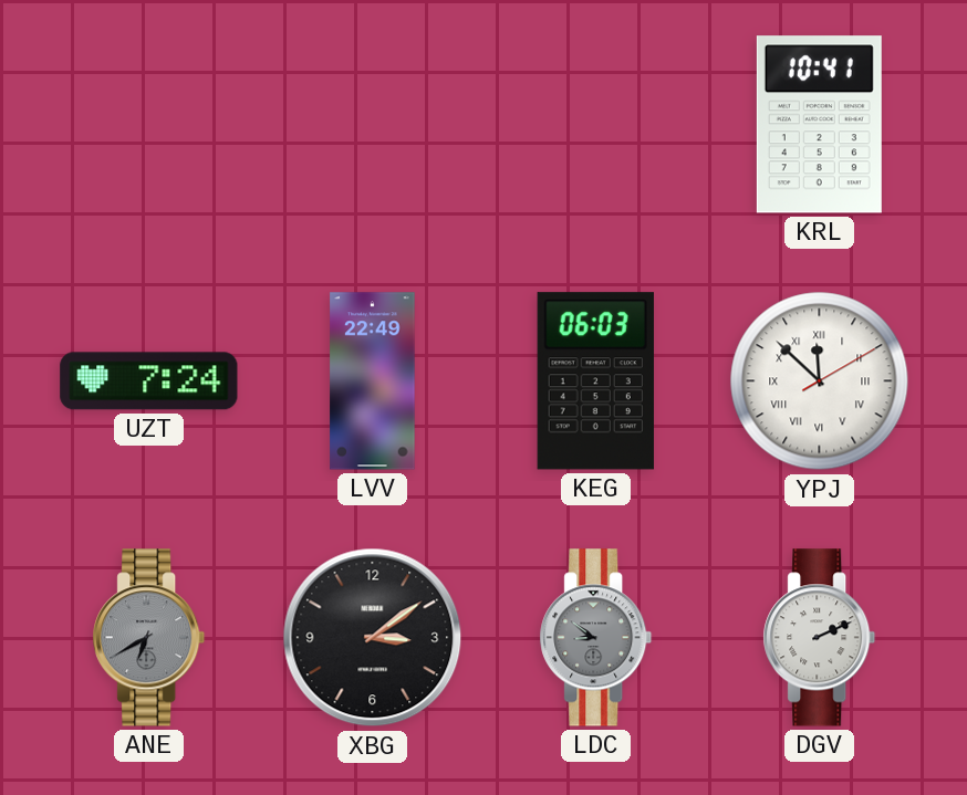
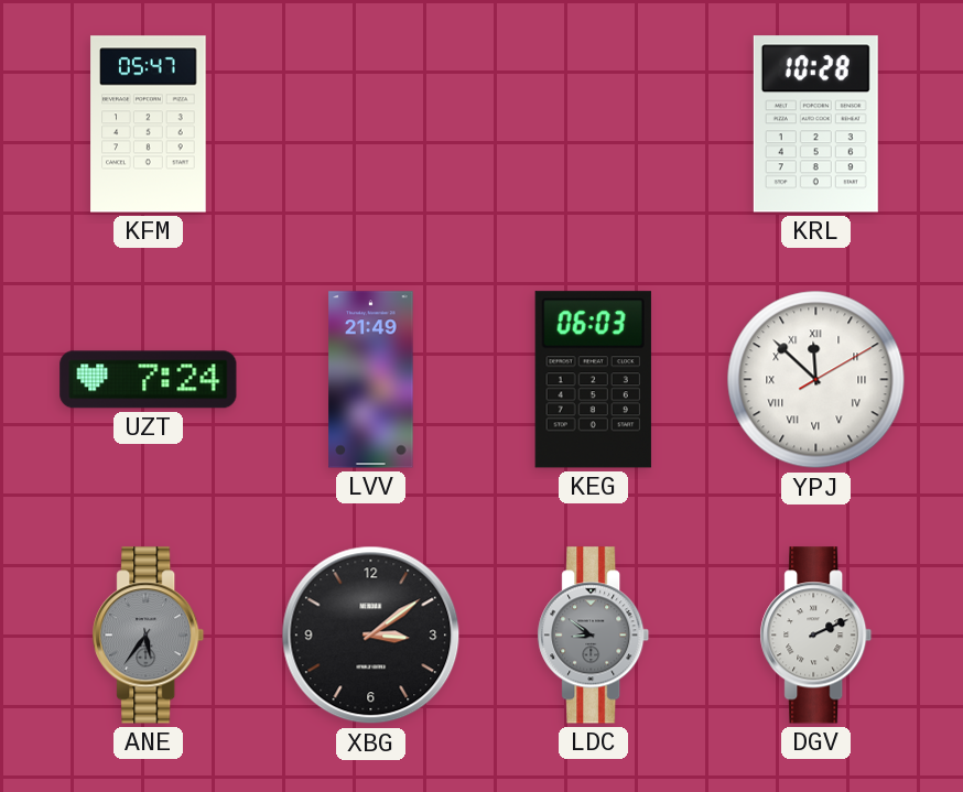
KFM: none -> 05:47 (149, 124)
KRL: 10:41 -> 10:28 (815, 124)
LVV: 22:49 -> 21:49 (371, 380)
ANE: 6:40 -> 5:36 (149, 636)
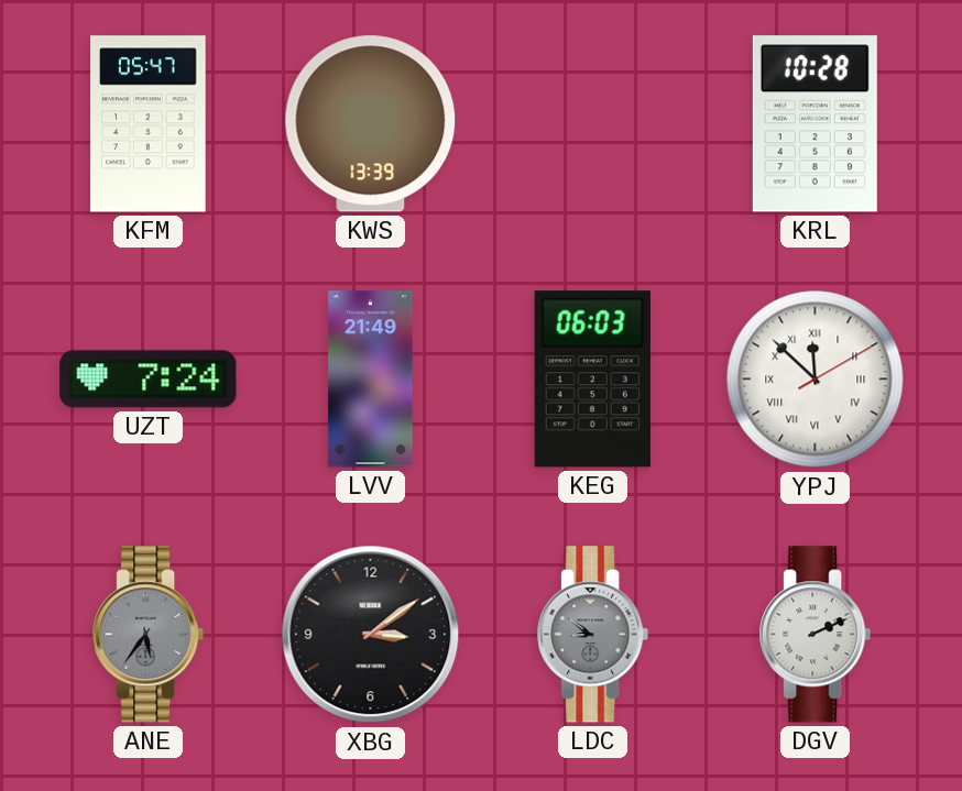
KWS: none -> 13:39 (371, 124)
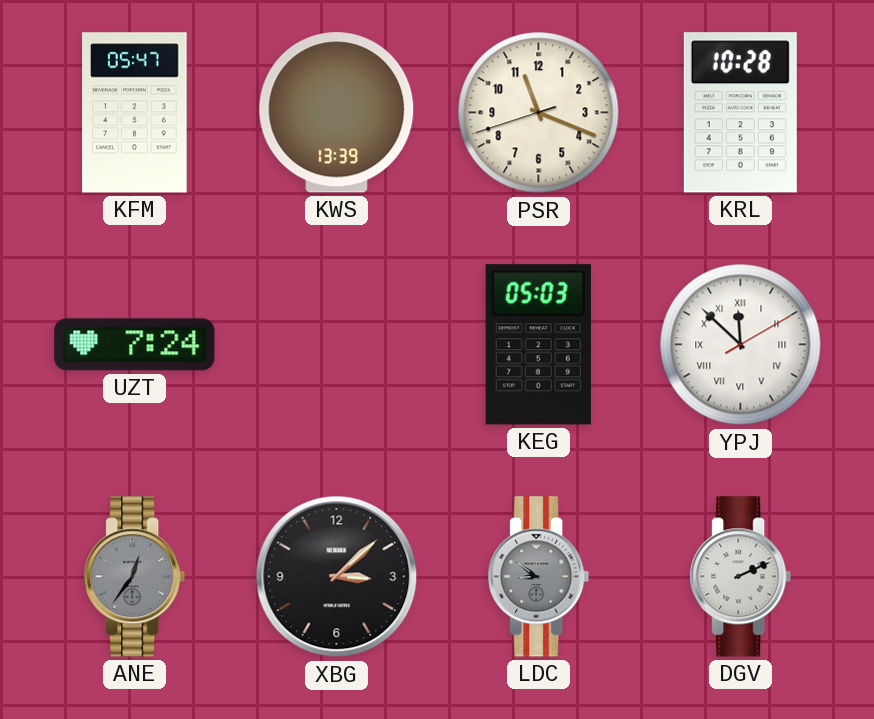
PSR: none -> 11:18 (539, 113)
LVV: 21:49 -> none (371, 380)
KEG: 06:03 -> 05:03 (538, 345)
ANE: 5:36 -> 12:36 (135, 577)
XBG: 3:09 -> 3:08 (337, 577)
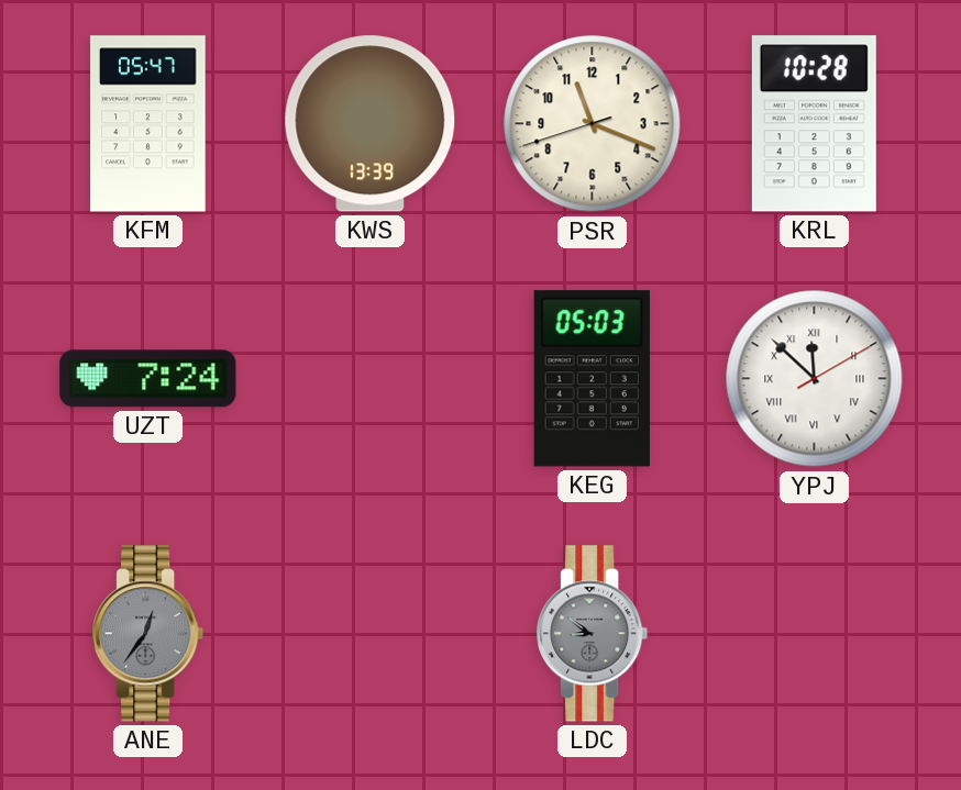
XBG: 3:08 -> none (337, 577)
DGV: 2:11 -> none (741, 577)
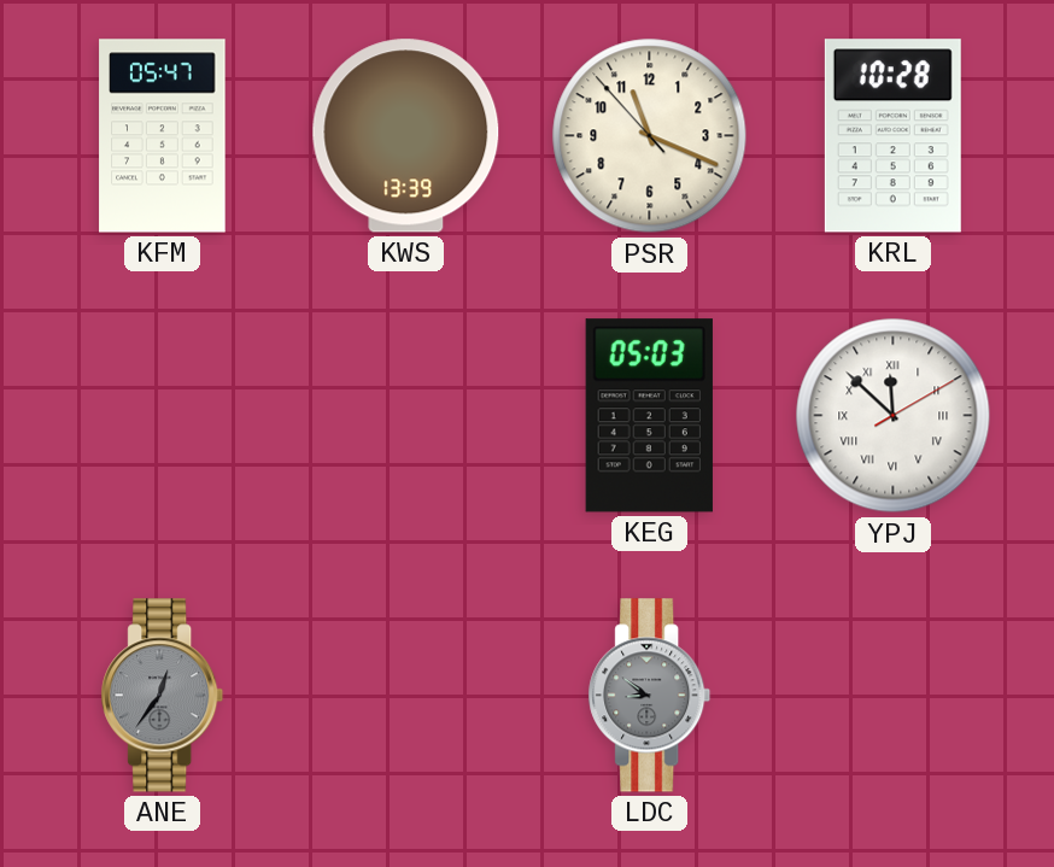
PSR: 11:18:42 -> 11:18:53 (650, 136)
UZT: 7:24 -> none (148, 379)
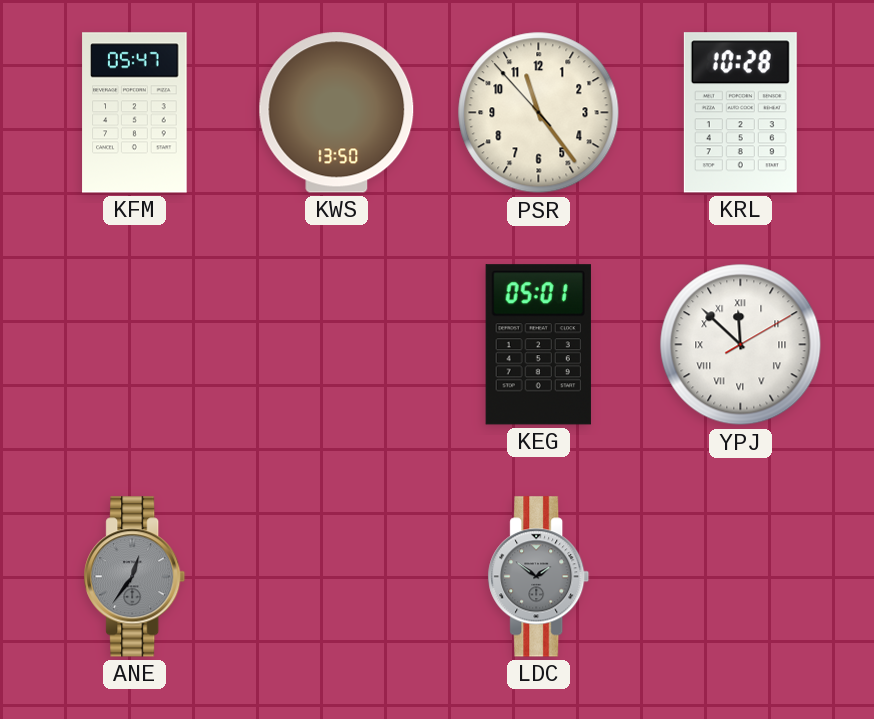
KWS: 13:39 -> 13:50 (337, 113)
PSR: 11:18 -> 11:23 (539, 113)
KEG: 05:03 -> 05:01 (538, 345)
LDC: 8:51 -> 1:51 (539, 577)
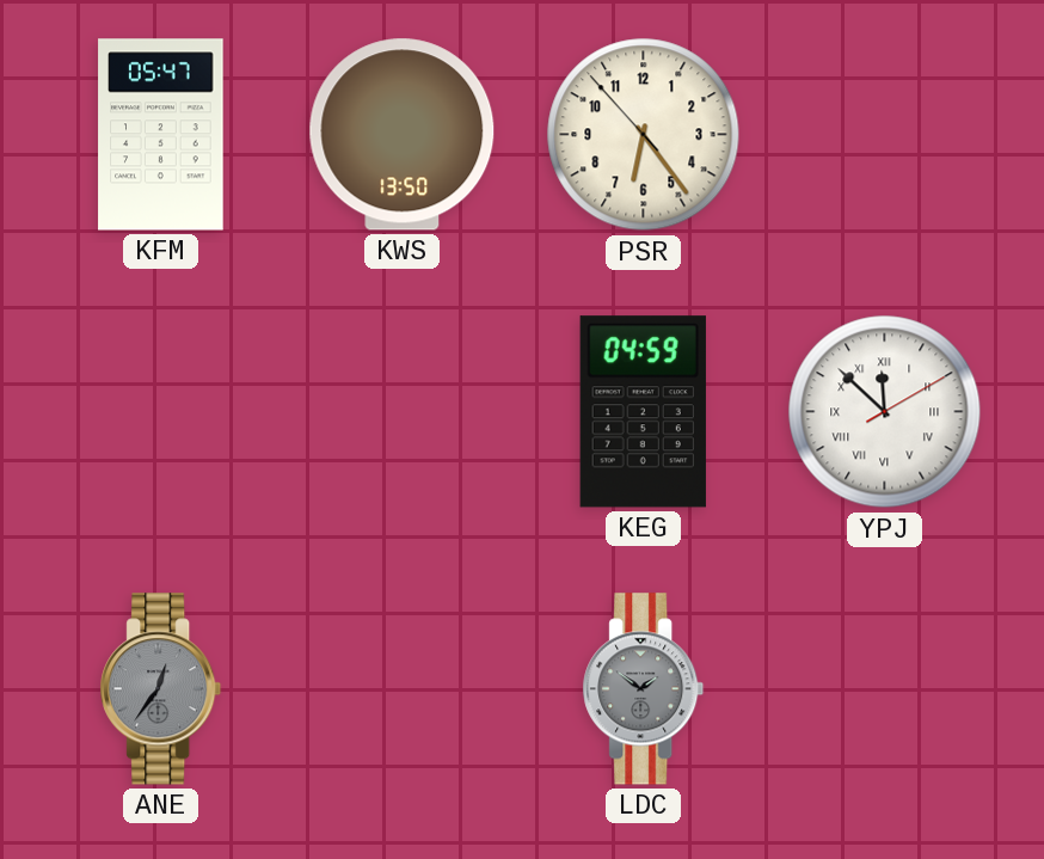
PSR: 11:23 -> 6:23 (644, 135)
KRL: 10:28 -> none (740, 113)
KEG: 05:01 -> 04:59 (643, 412)
